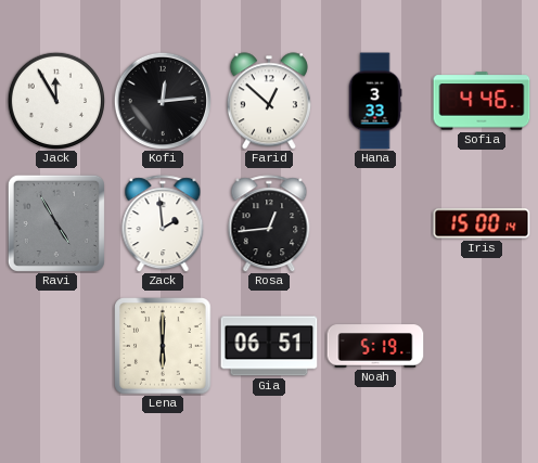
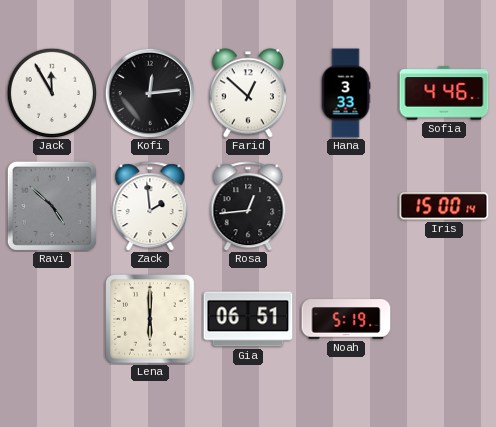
Ravi: 4:55 -> 4:52 (52, 206)
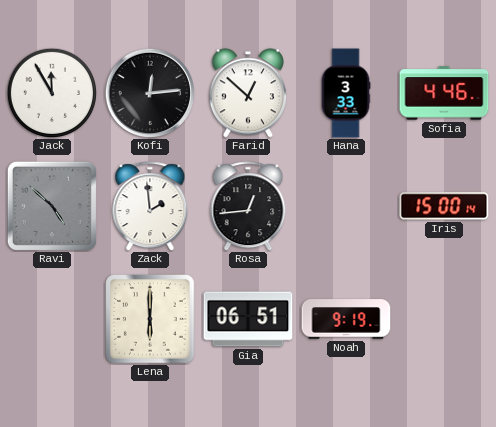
Noah: 5:19 -> 9:19 (346, 319)
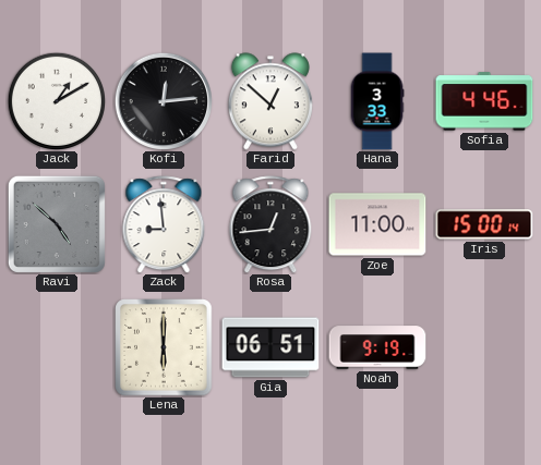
Jack: 11:55 -> 1:10 (56, 100)
Zack: 1:59 -> 8:59 (164, 224)
Zoe: none -> 11:00 (377, 224)
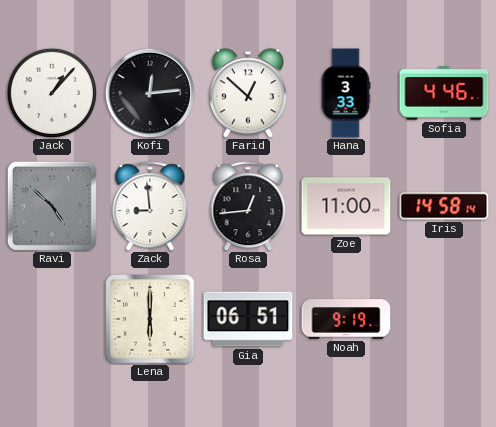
Jack: 1:10 -> 1:07 (51, 92)
Iris: 15:00 -> 14:58 (444, 206)
